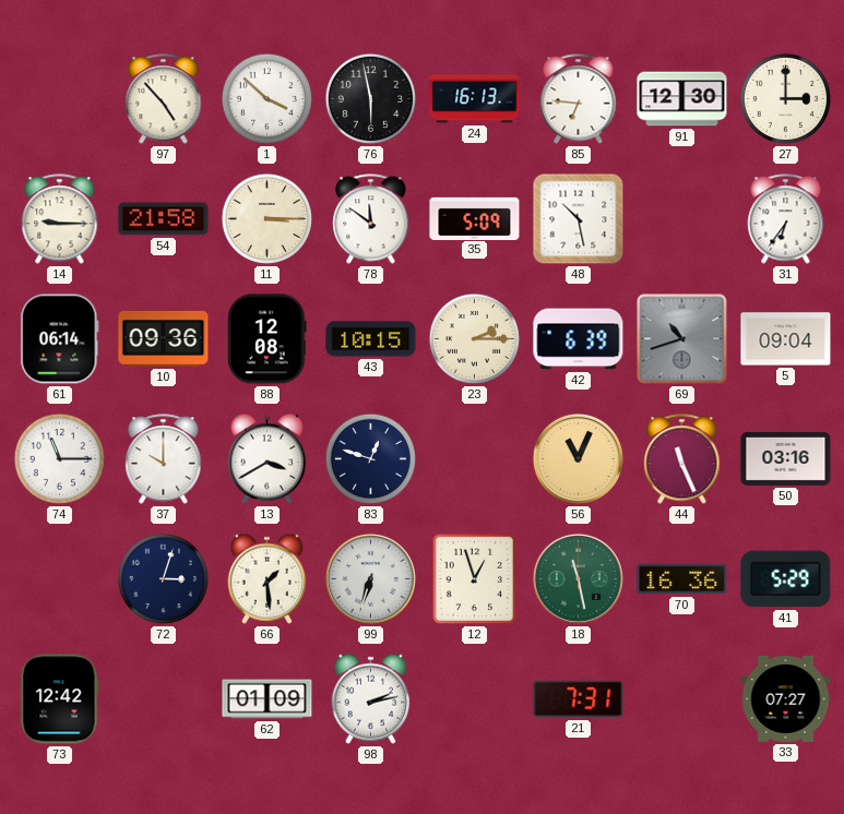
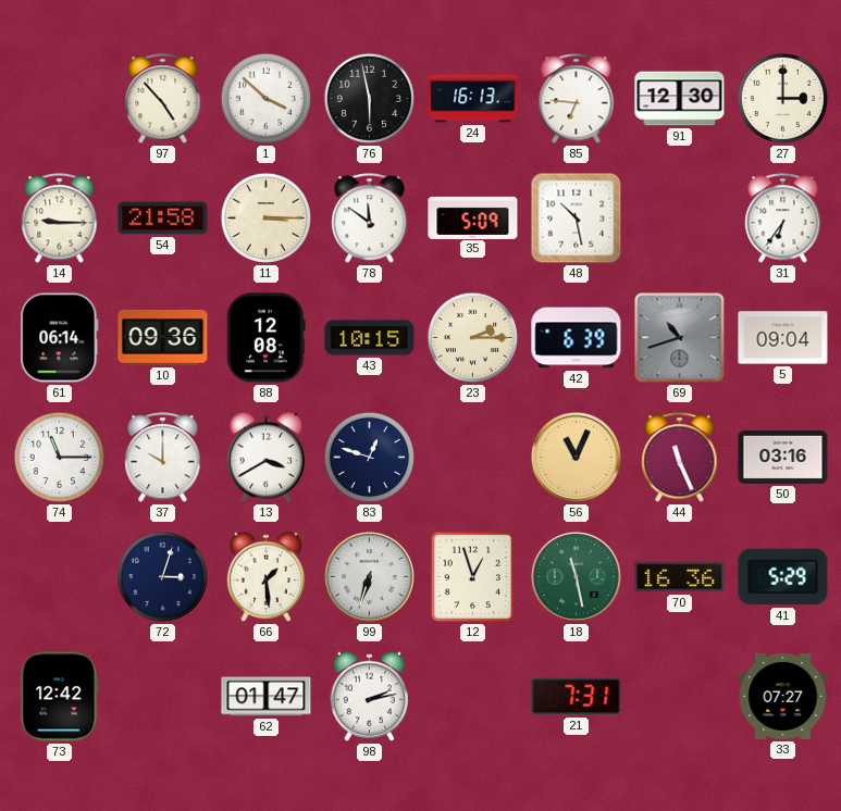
62: 01:09 -> 01:47 (267, 697)
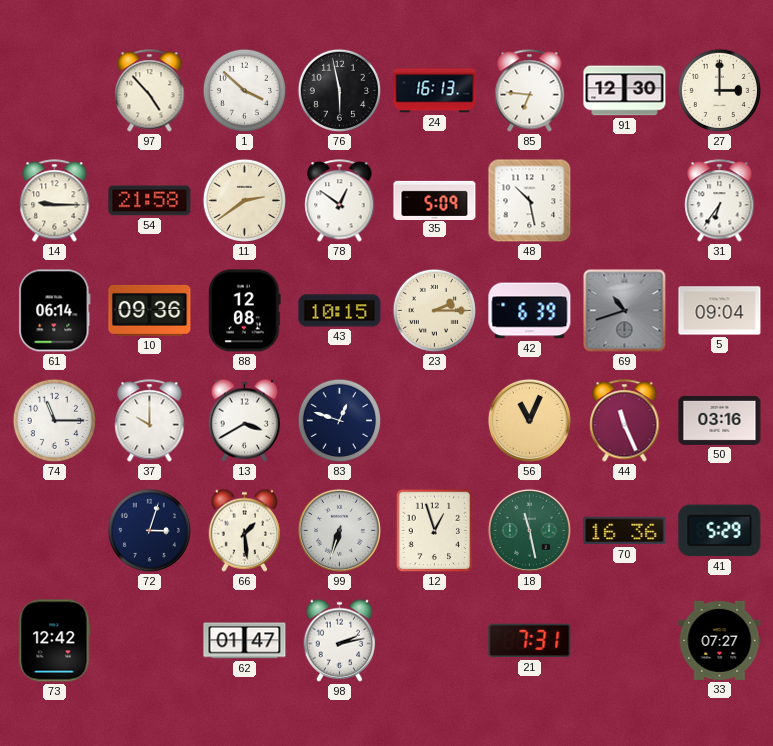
11: 3:15 -> 2:39 (244, 200)
78: 11:51 -> 12:51 (340, 201)
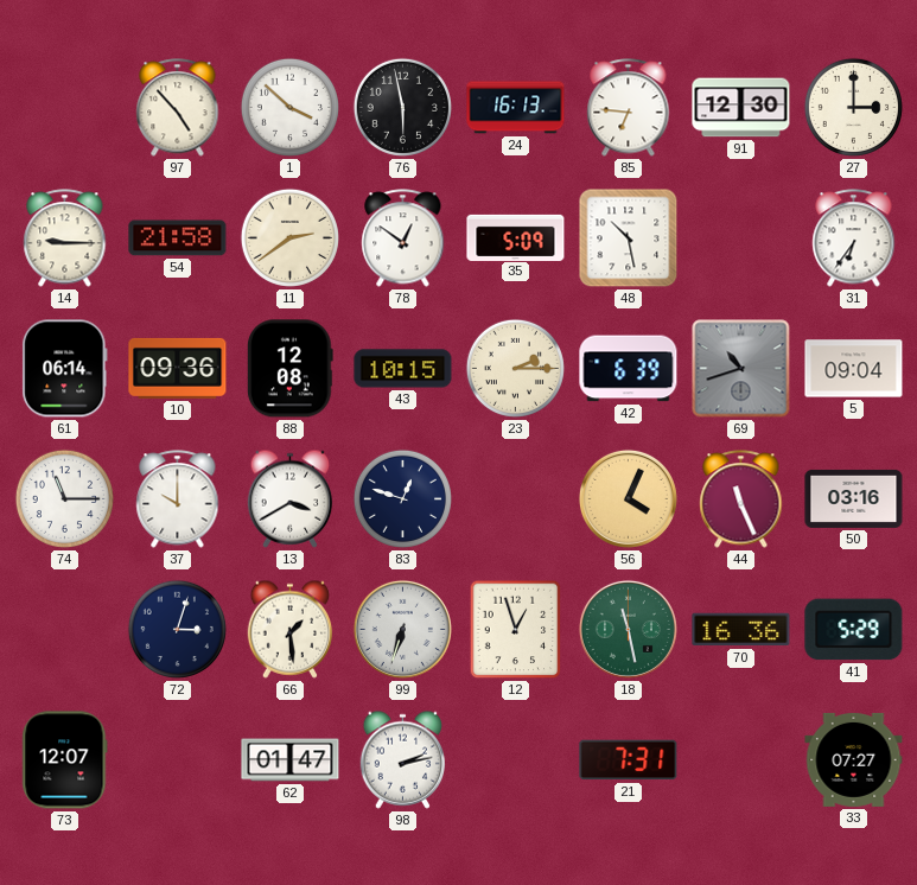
56: 11:04 -> 4:04 (628, 498)
73: 12:42 -> 12:07 (65, 760)
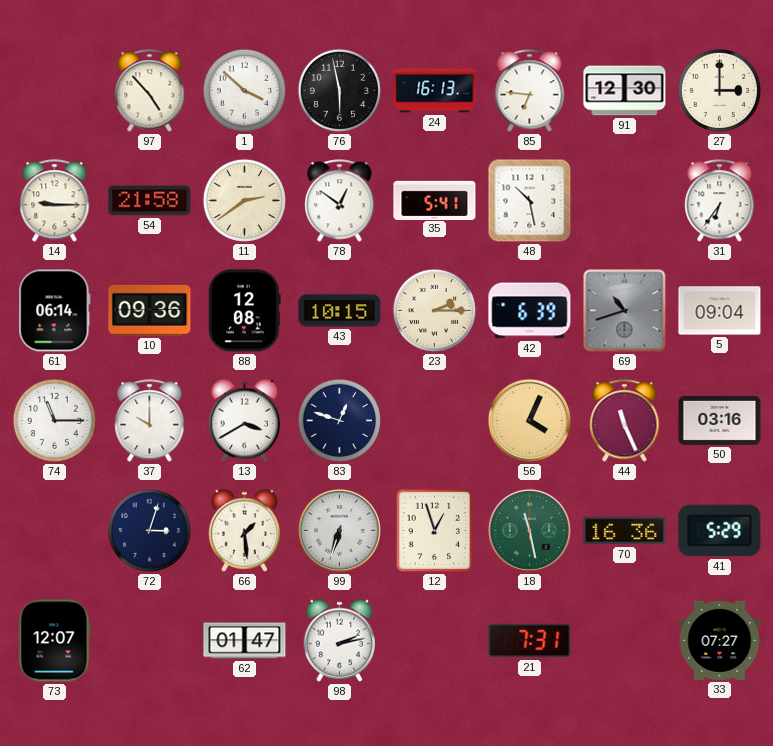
35: 5:09 -> 5:41 (435, 200)
